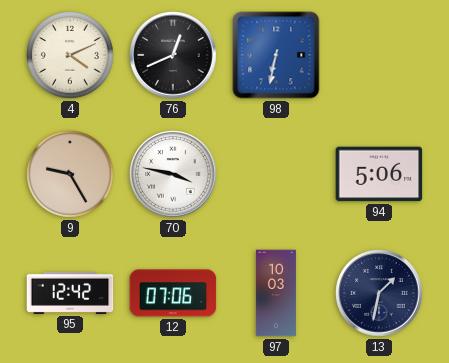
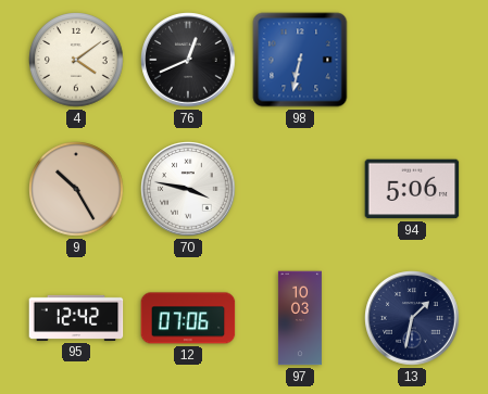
4: 4:11 -> 4:09 (76, 60)
9: 9:25 -> 10:25 (76, 189)
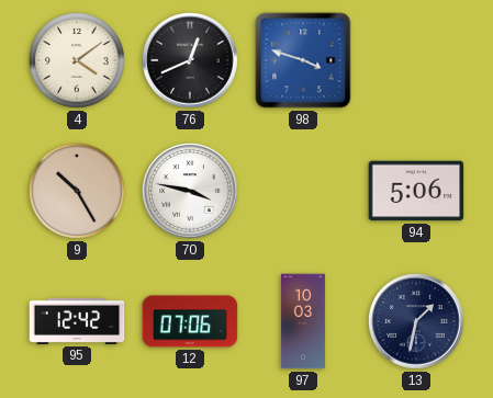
98: 6:32 -> 3:48 (303, 60)
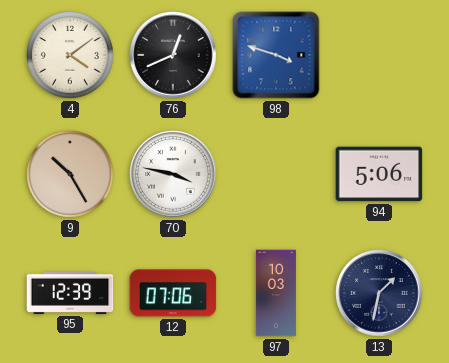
95: 12:42 -> 12:39 (70, 293)
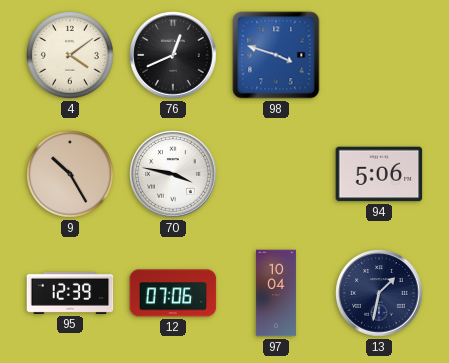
97: 10:03 -> 10:04 (276, 293)
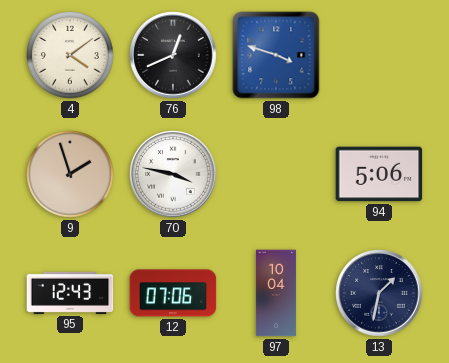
9: 10:25 -> 1:57 (70, 174)
95: 12:39 -> 12:43 (70, 293)
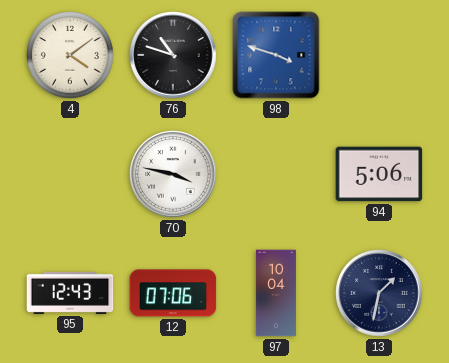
76: 12:41 -> 10:48 (173, 55)
9: 1:57 -> none (70, 174)
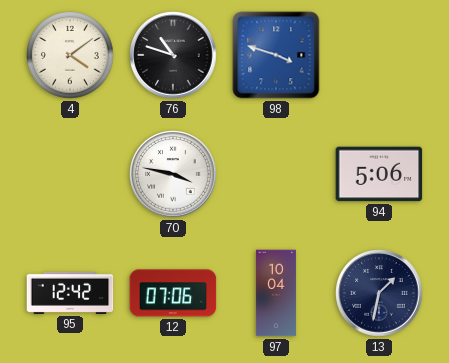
95: 12:43 -> 12:42 (70, 293)
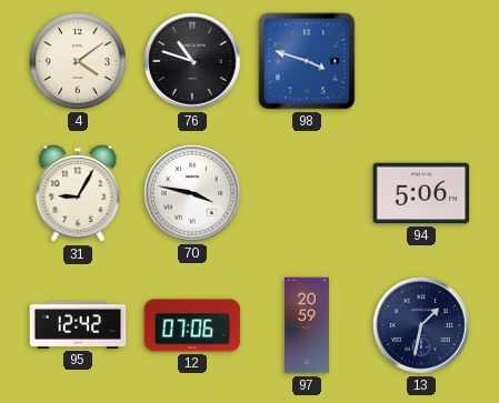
31: none -> 9:05 (78, 193)
97: 10:04 -> 20:59 (307, 325)
